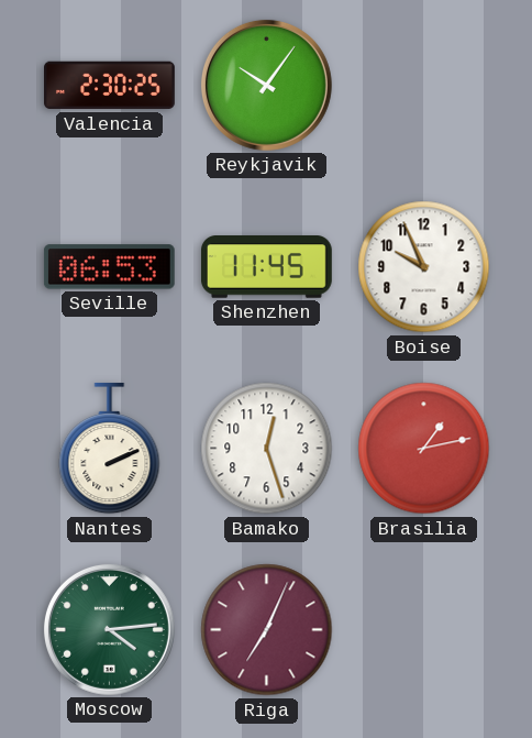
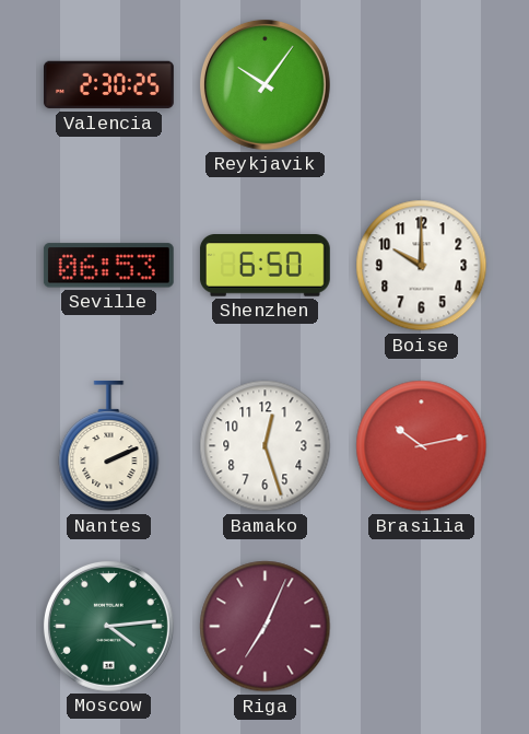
Shenzhen: 11:45 -> 6:50 (264, 266)
Boise: 9:56 -> 10:00 (422, 266)
Brasilia: 1:13 -> 10:13 (422, 446)
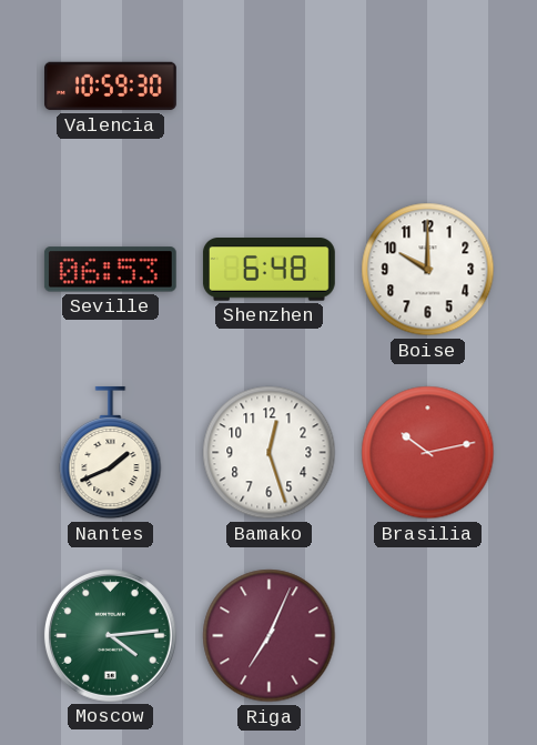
Valencia: 2:30 -> 10:59 (111, 87)
Reykjavik: 10:06 -> none (264, 84)
Shenzhen: 6:50 -> 6:48 (268, 270)
Nantes: 2:11 -> 1:41 (111, 453)
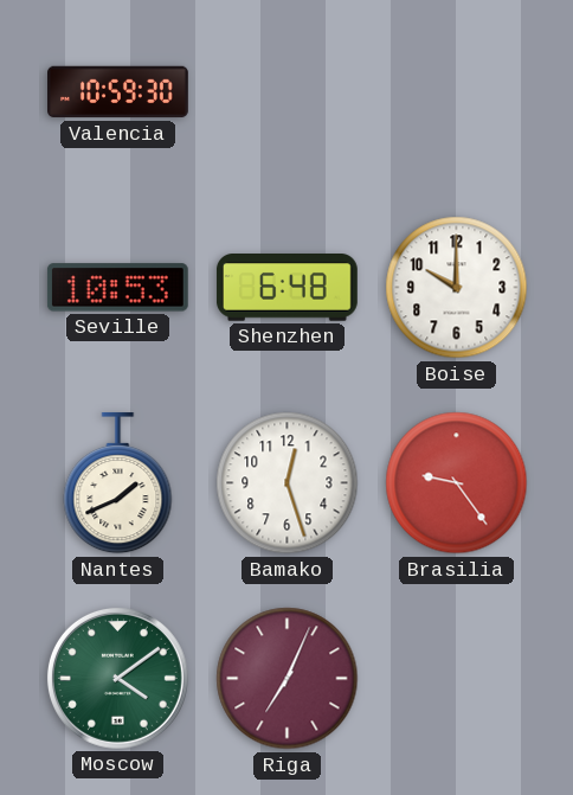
Seville: 06:53 -> 10:53 (117, 288)
Brasilia: 10:13 -> 9:24 (457, 483)
Moscow: 4:14 -> 4:09 (117, 678)
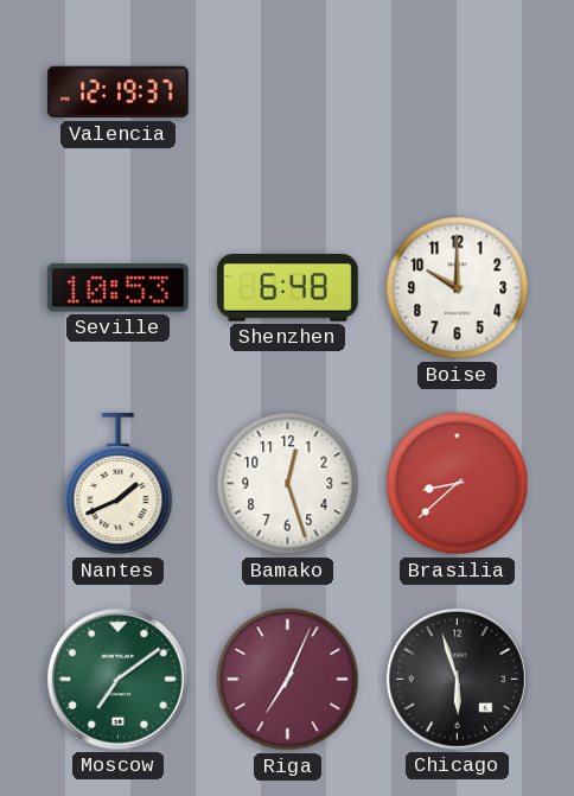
Valencia: 10:59 -> 12:19 (119, 93)
Brasilia: 9:24 -> 8:38 (458, 484)
Moscow: 4:09 -> 7:09 (117, 679)
Chicago: none -> 5:57 (457, 679)
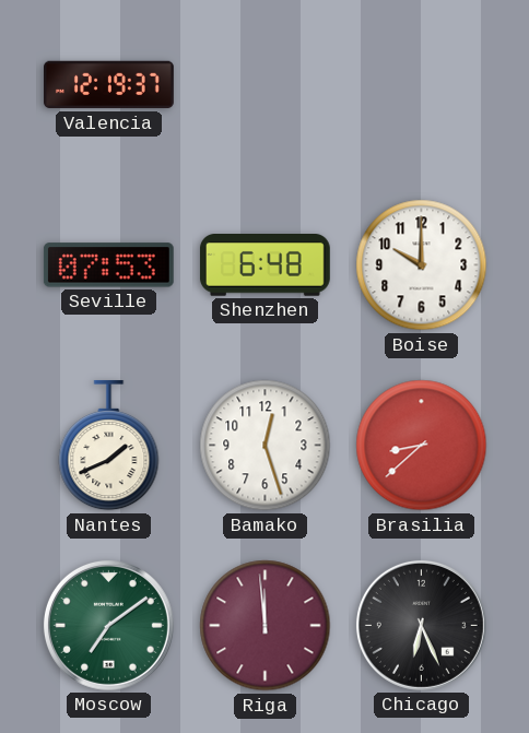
Seville: 10:53 -> 07:53 (108, 265)
Riga: 7:04 -> 11:59 (266, 626)
Chicago: 5:57 -> 6:26 (421, 625)
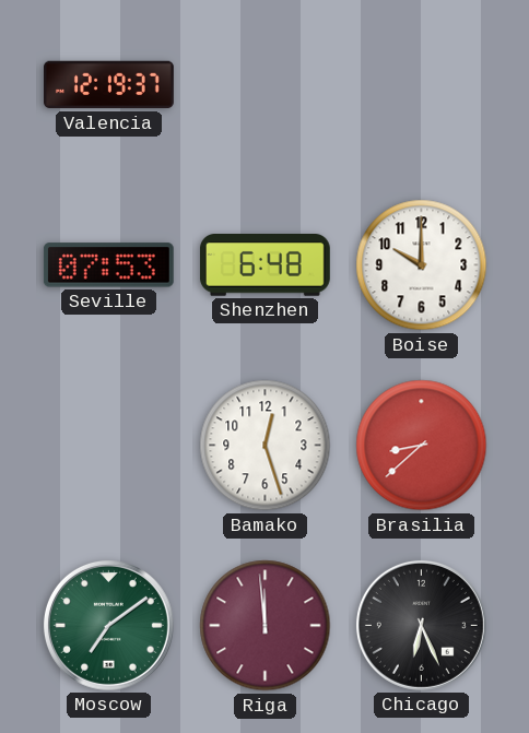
Nantes: 1:41 -> none (109, 446)
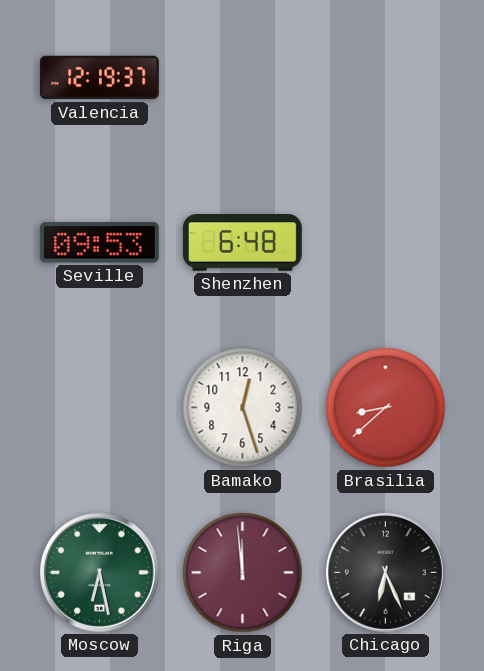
Seville: 07:53 -> 09:53 (99, 243)
Boise: 10:00 -> none (422, 265)
Moscow: 7:09 -> 6:28 (99, 572)
